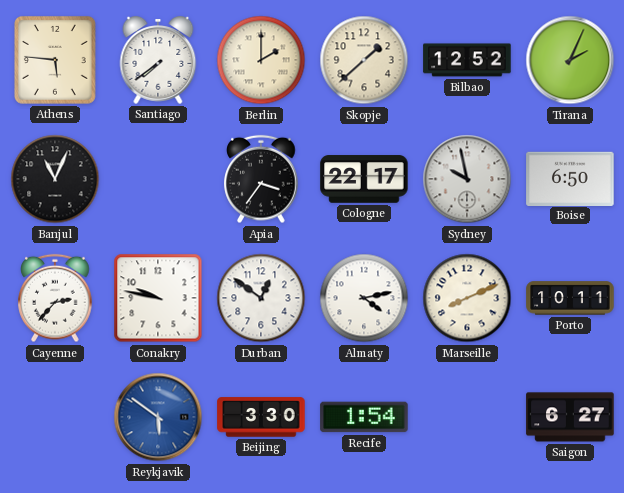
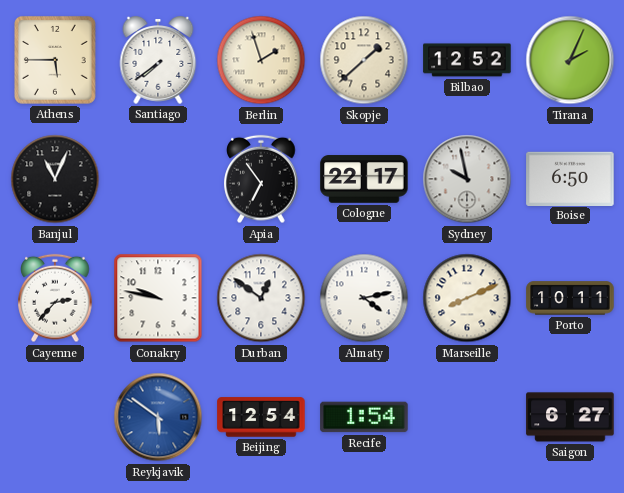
Athens: 5:46 -> 5:45 (55, 60)
Berlin: 2:00 -> 1:57 (261, 60)
Apia: 3:36 -> 6:54 (261, 179)
Beijing: 3:30 -> 12:54 (261, 417)
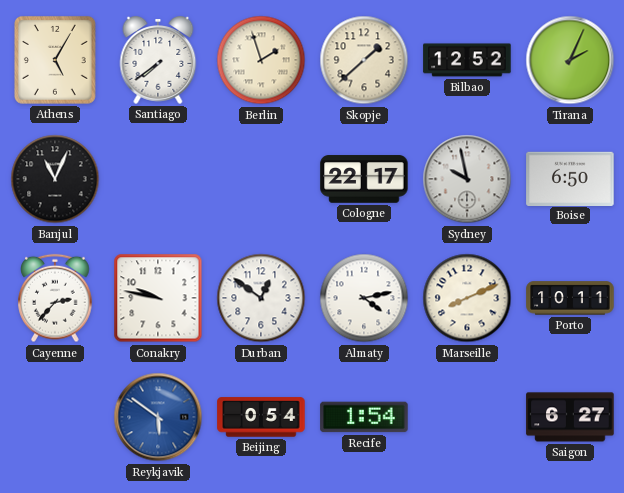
Athens: 5:45 -> 5:05 (55, 60)
Apia: 6:54 -> none (261, 179)
Beijing: 12:54 -> 0:54 (261, 417)
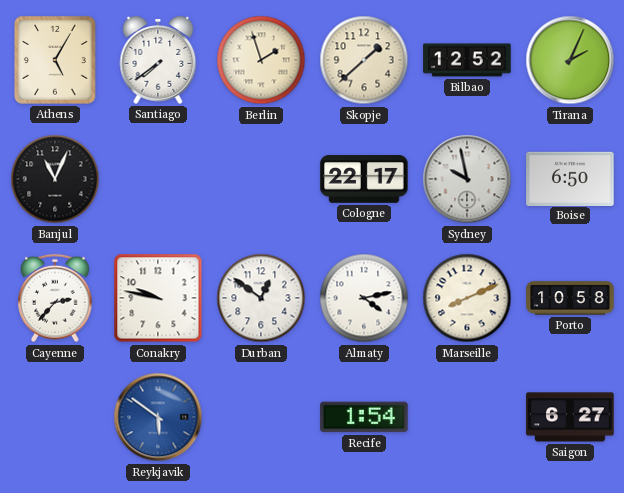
Porto: 10:11 -> 10:58 (570, 298)
Beijing: 0:54 -> none (261, 417)
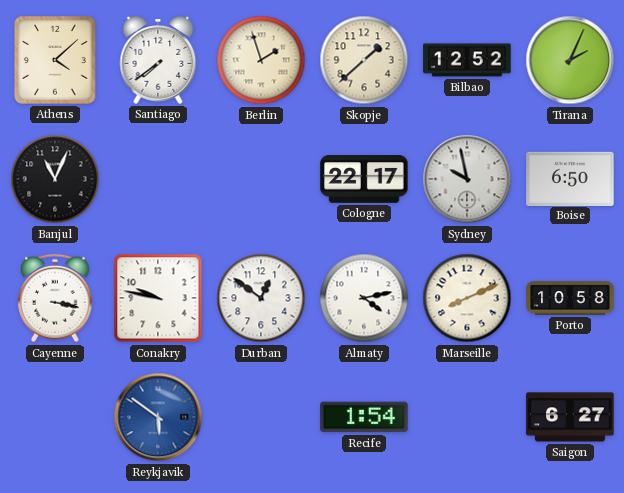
Athens: 5:05 -> 4:08 (55, 60)
Cayenne: 2:37 -> 3:17 (55, 298)
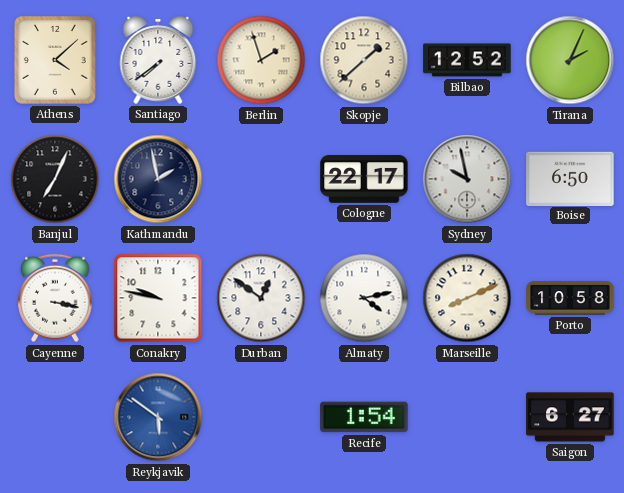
Banjul: 11:04 -> 7:04 (55, 179)
Kathmandu: none -> 1:58 (158, 179)
